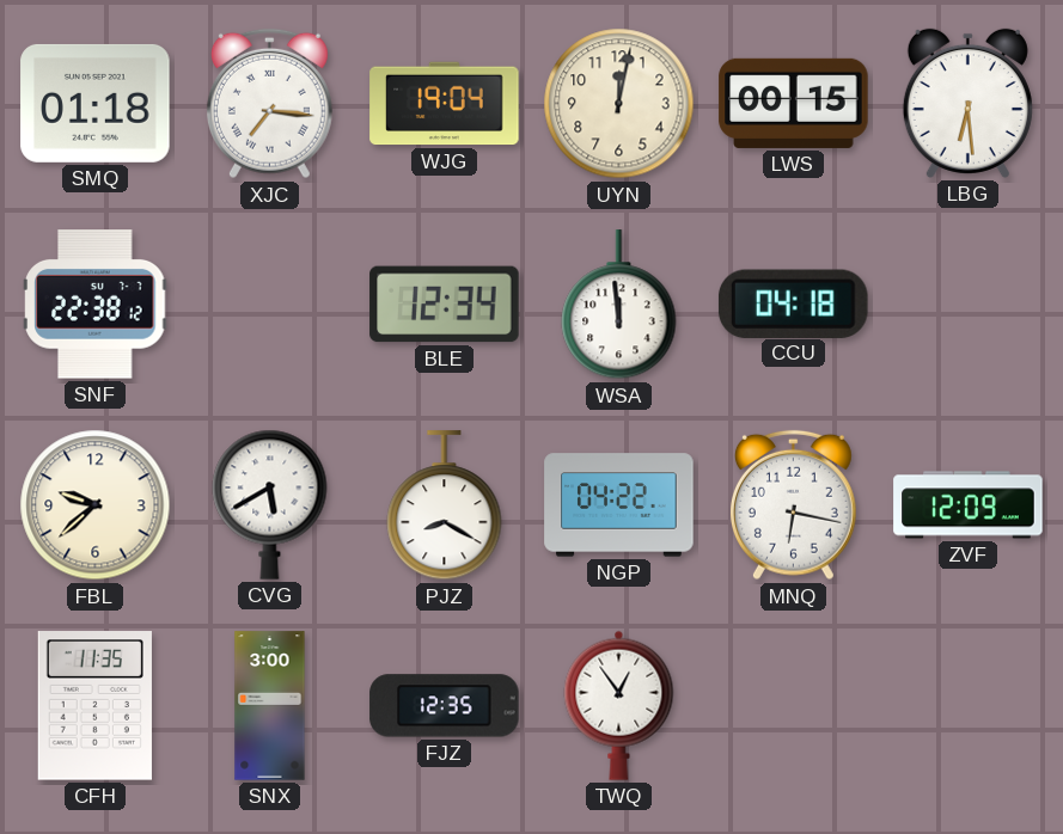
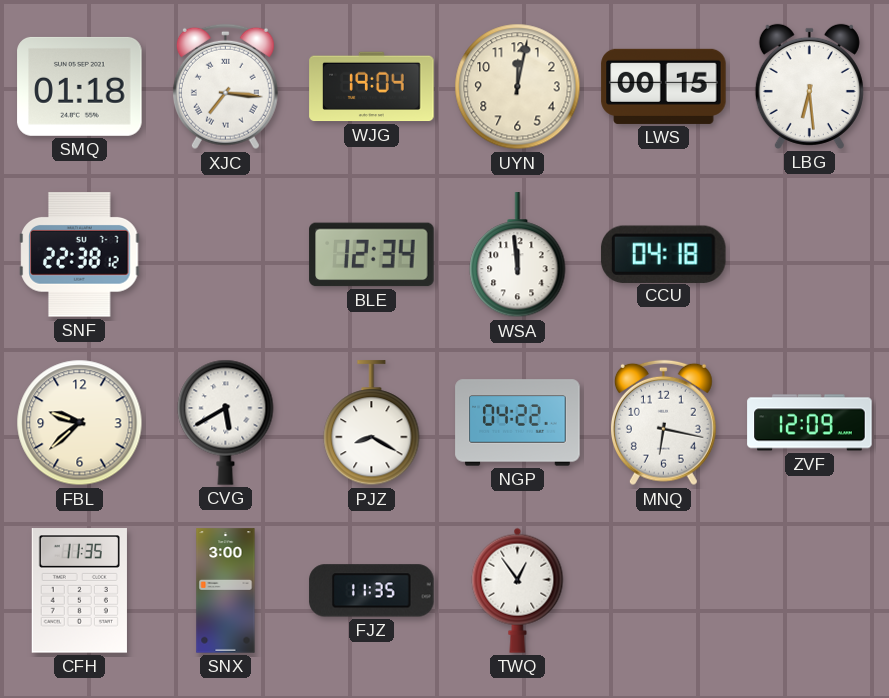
FJZ: 12:35 -> 11:35 (372, 591)
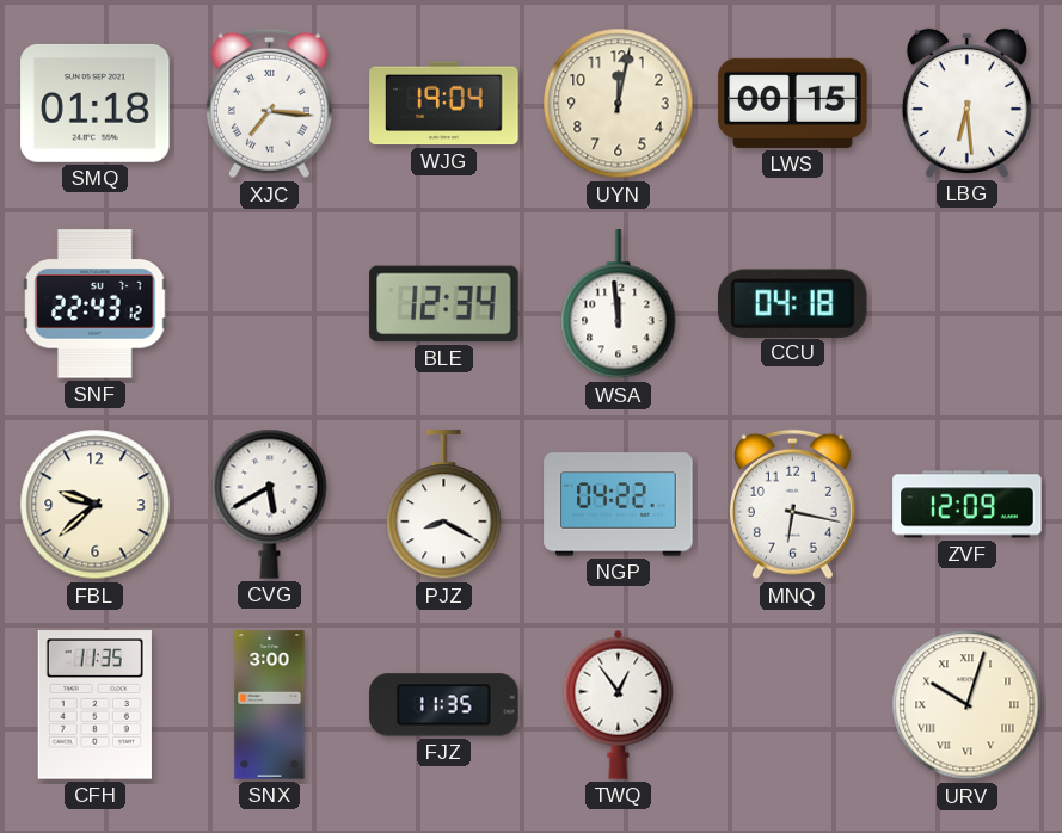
SNF: 22:38 -> 22:43 (96, 304)
URV: none -> 10:03 (968, 705)
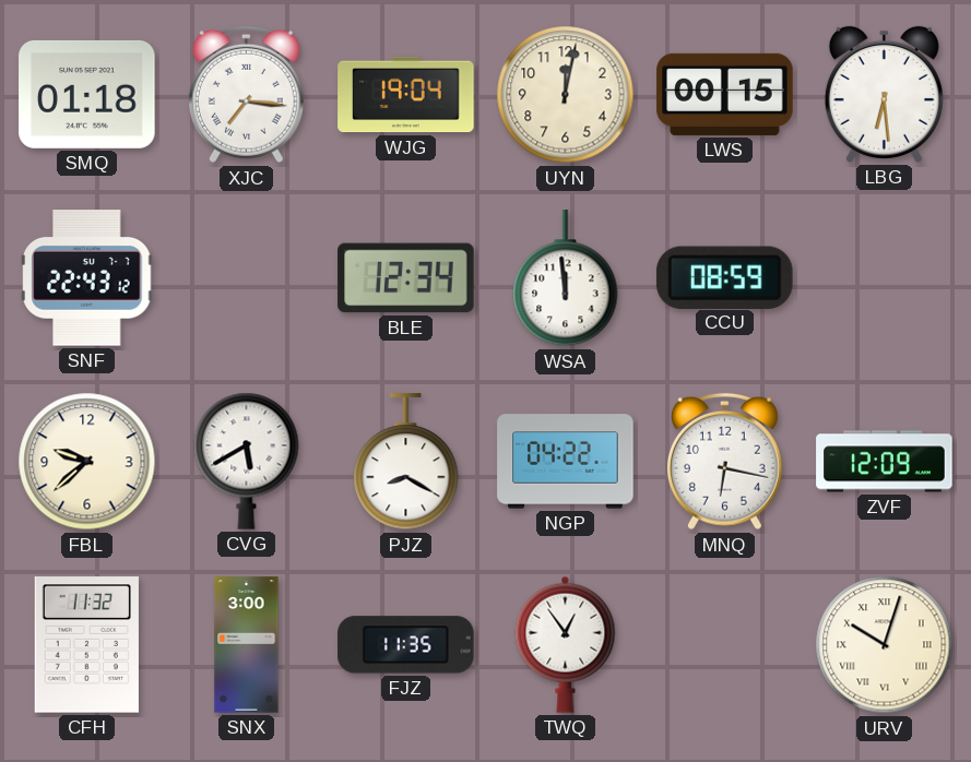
CCU: 04:18 -> 08:59 (724, 277)
CFH: 11:35 -> 11:32 (86, 645)
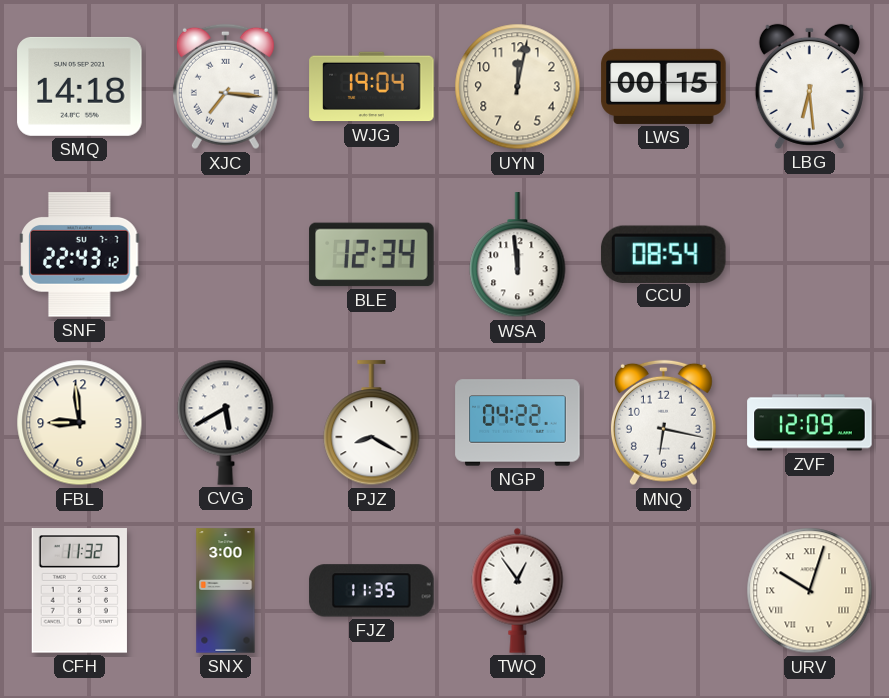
SMQ: 01:18 -> 14:18 (80, 86)
CCU: 08:59 -> 08:54 (663, 254)
FBL: 9:38 -> 8:59 (80, 423)
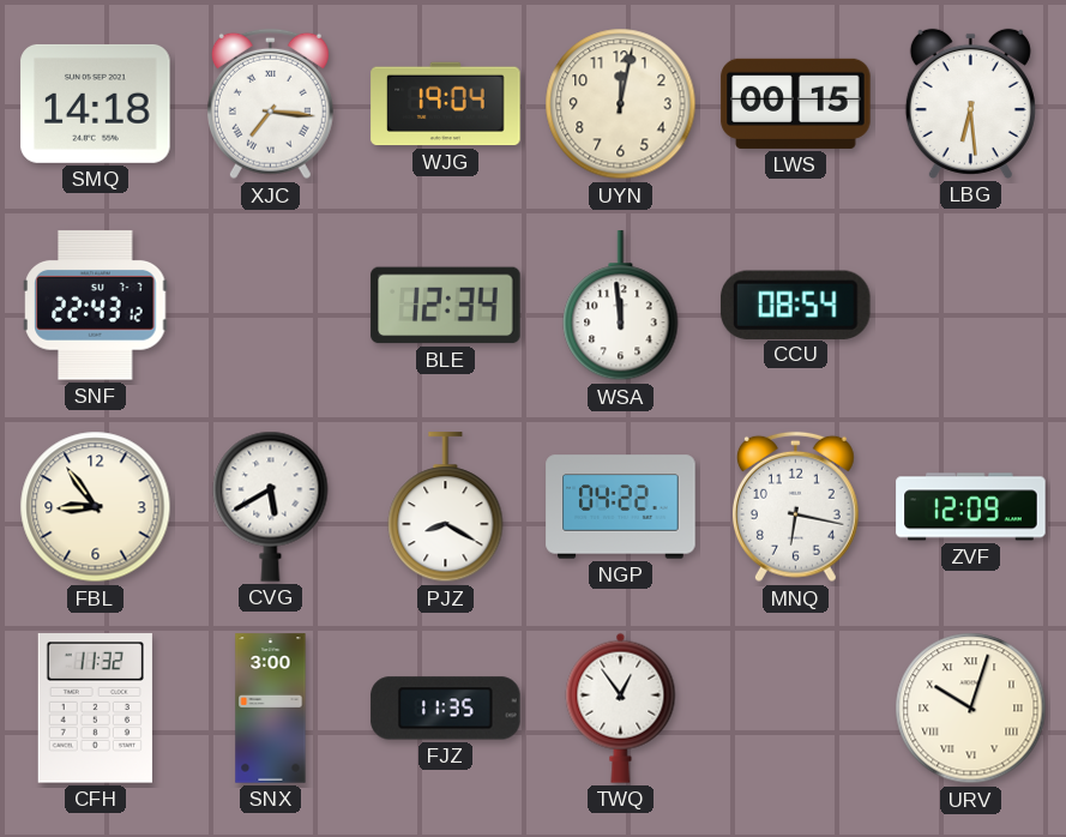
FBL: 8:59 -> 8:54 (96, 507)
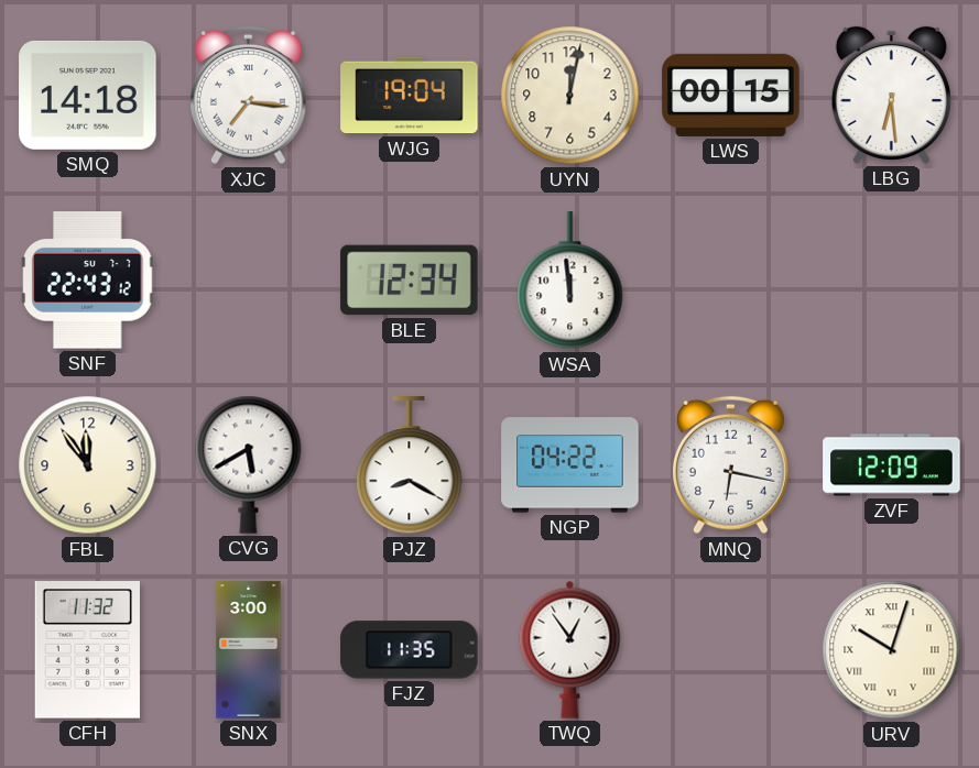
CCU: 08:54 -> none (795, 305)
FBL: 8:54 -> 11:54 (88, 465)
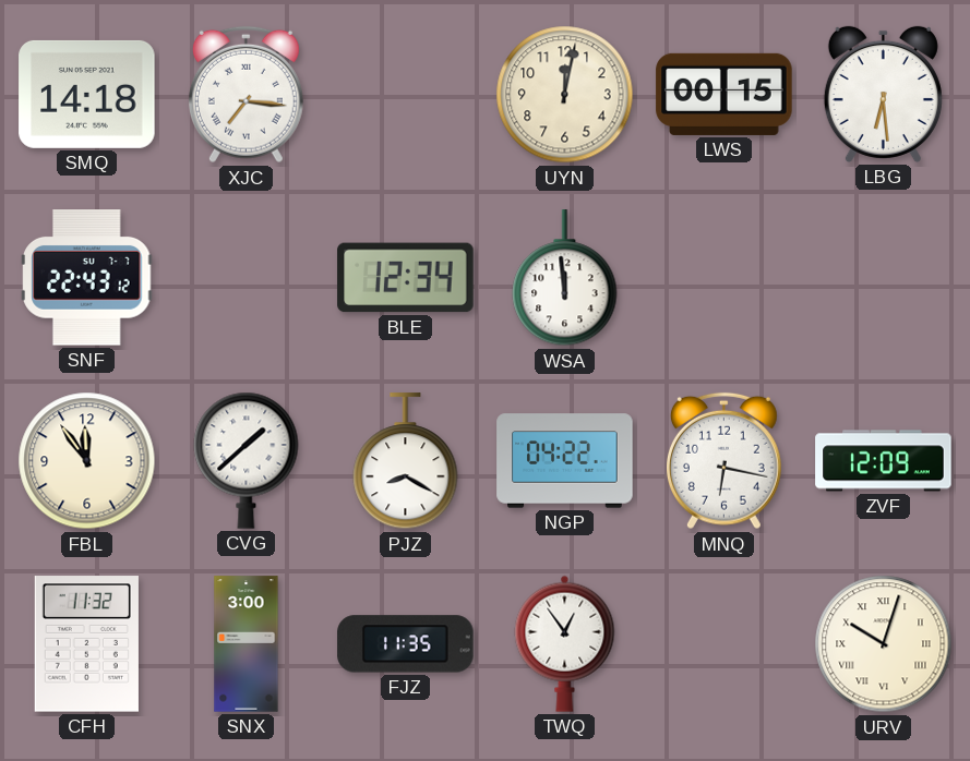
WJG: 19:04 -> none (410, 96)
CVG: 5:40 -> 1:38 (247, 460)
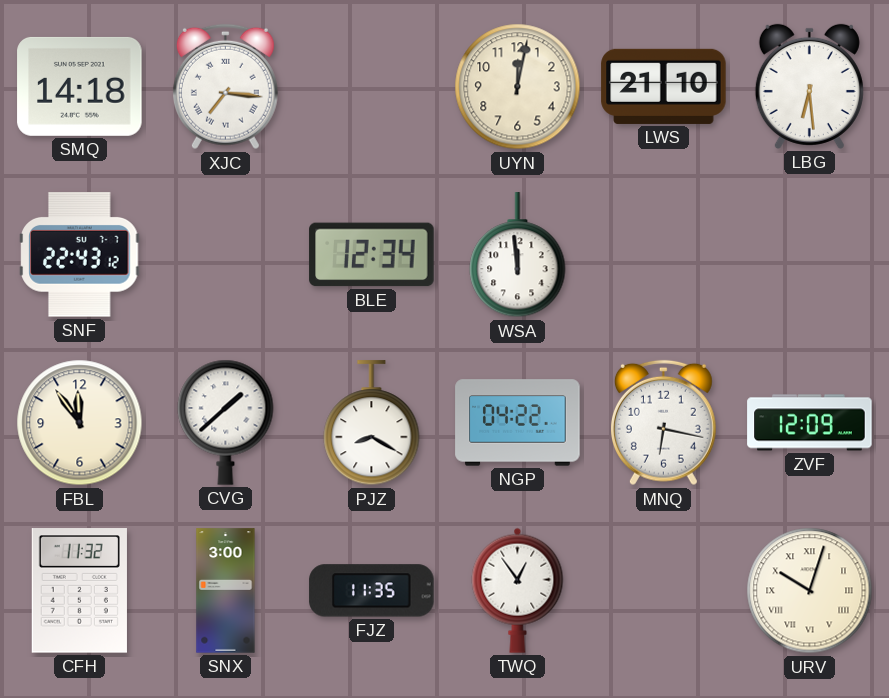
LWS: 00:15 -> 21:10 (664, 86)
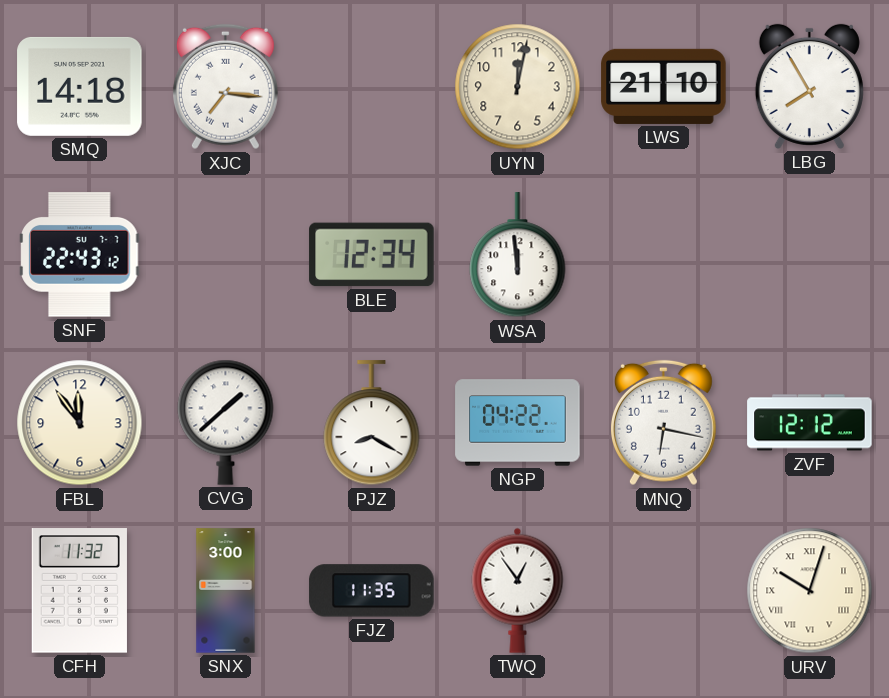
LBG: 6:29 -> 7:55 (809, 86)
ZVF: 12:09 -> 12:12 (810, 423)
